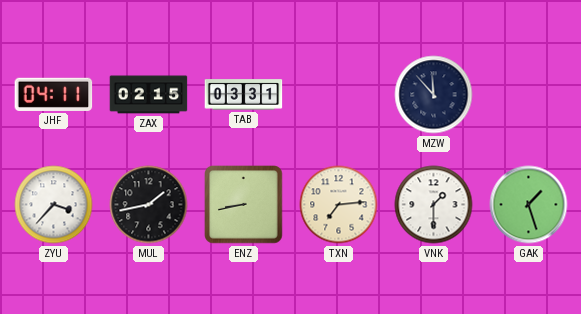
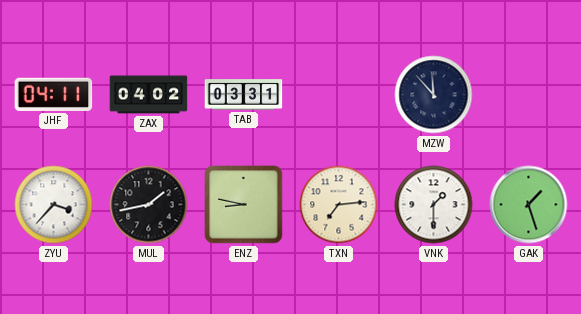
ZAX: 02:15 -> 04:02 (149, 95)
ENZ: 8:43 -> 8:47 (244, 205)
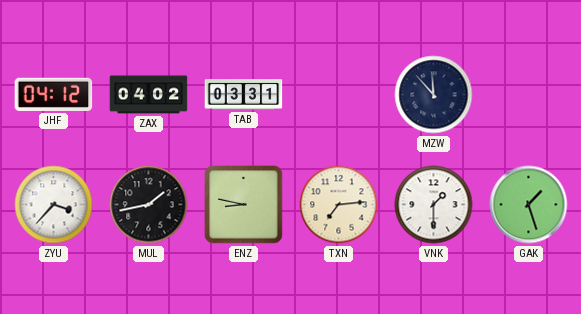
JHF: 04:11 -> 04:12 (54, 94)
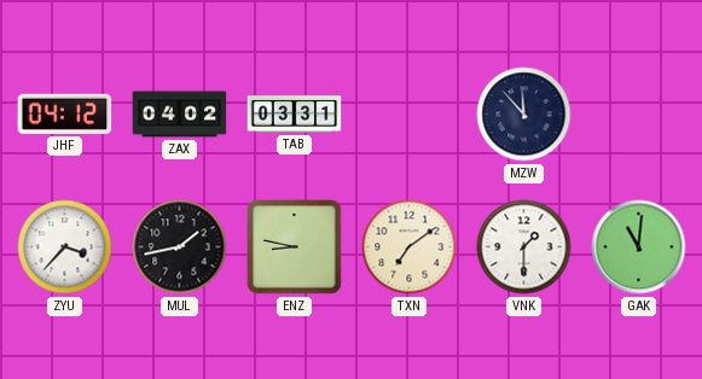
TXN: 7:14 -> 7:09 (410, 247)
GAK: 1:27 -> 11:01 (639, 247)
